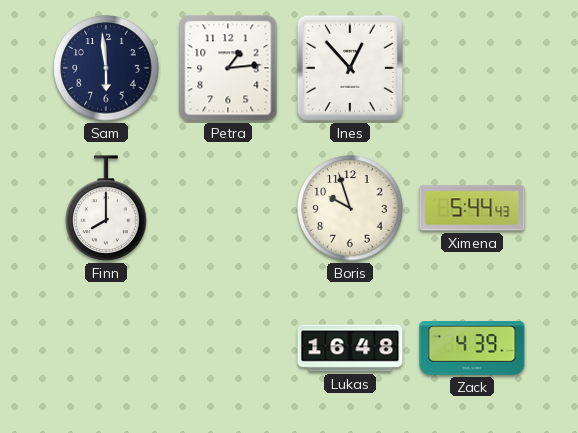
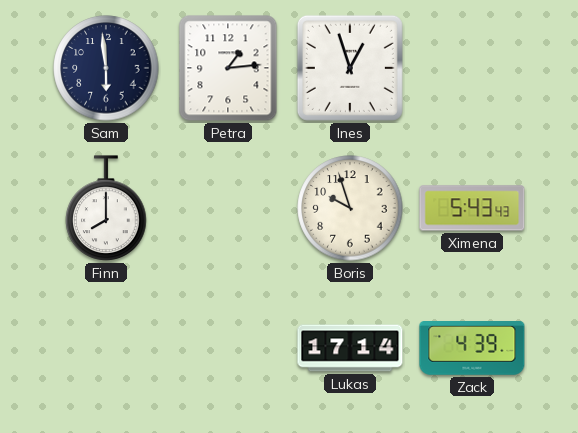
Ines: 12:53 -> 12:57 (350, 68)
Ximena: 5:44 -> 5:43 (472, 208)
Lukas: 16:48 -> 17:14 (350, 348)
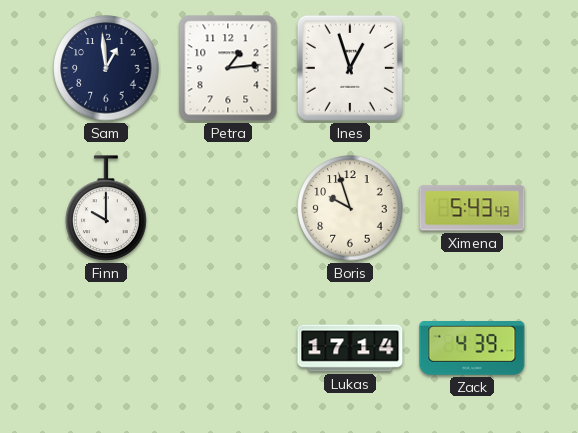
Sam: 5:59 -> 12:59 (106, 68)
Finn: 8:00 -> 10:00 (106, 208)
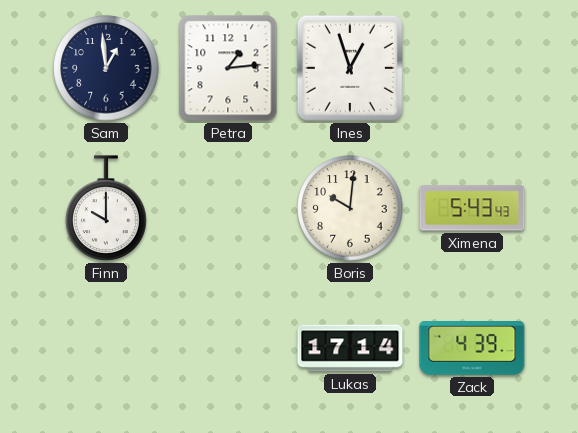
Boris: 9:57 -> 10:01 (350, 208)
